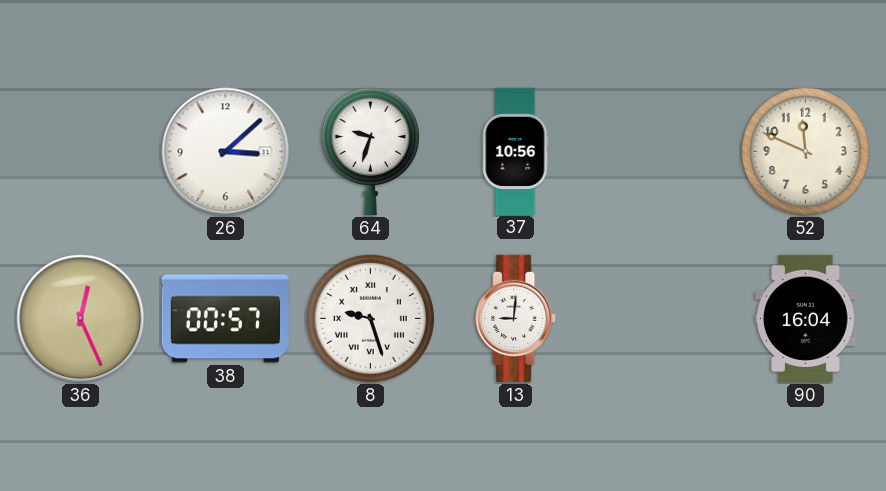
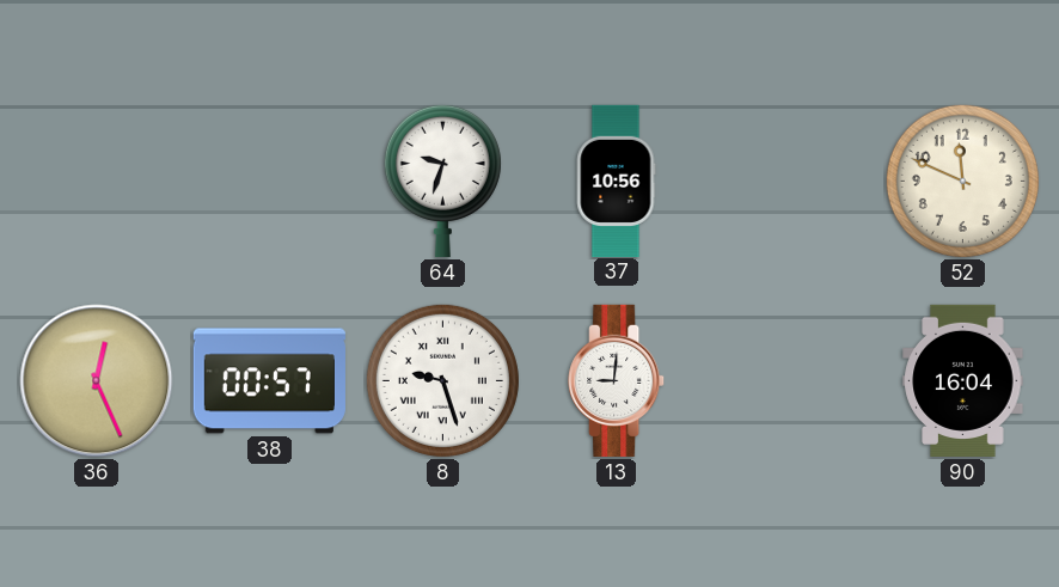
26: 3:08 -> none (226, 152)
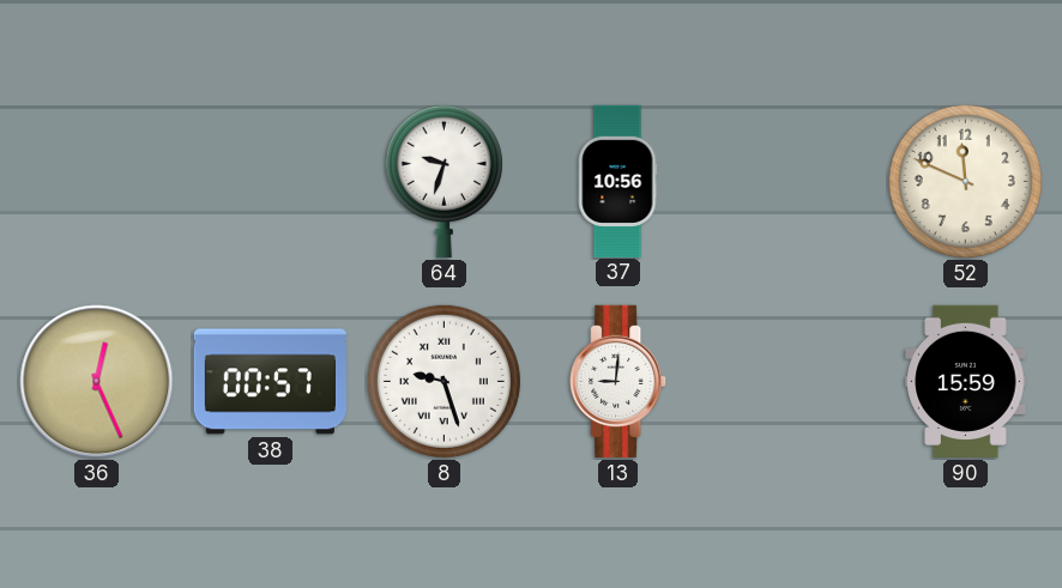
90: 16:04 -> 15:59 (966, 381)
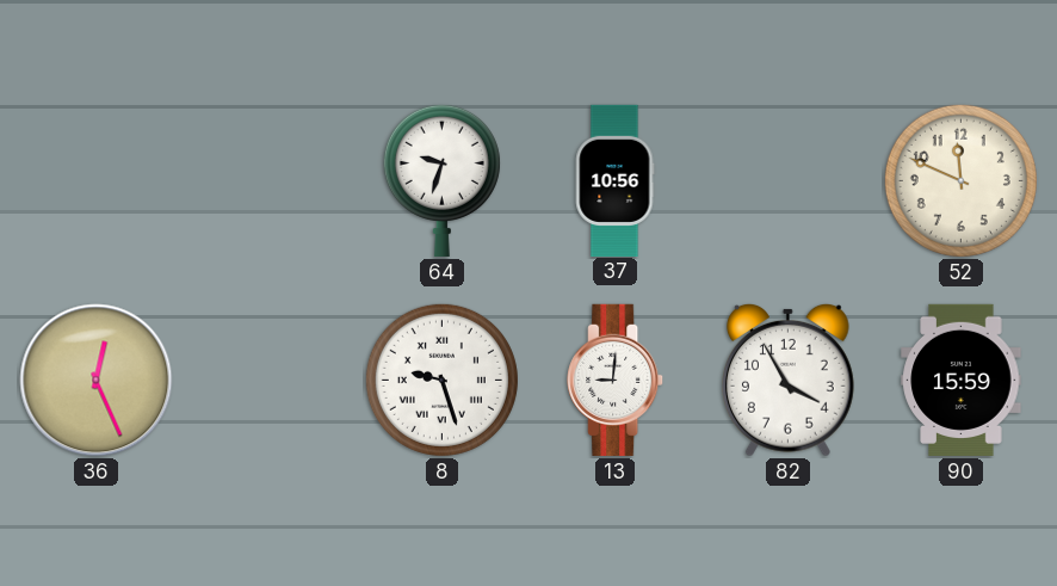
38: 00:57 -> none (270, 382)
82: none -> 3:55 (789, 380)
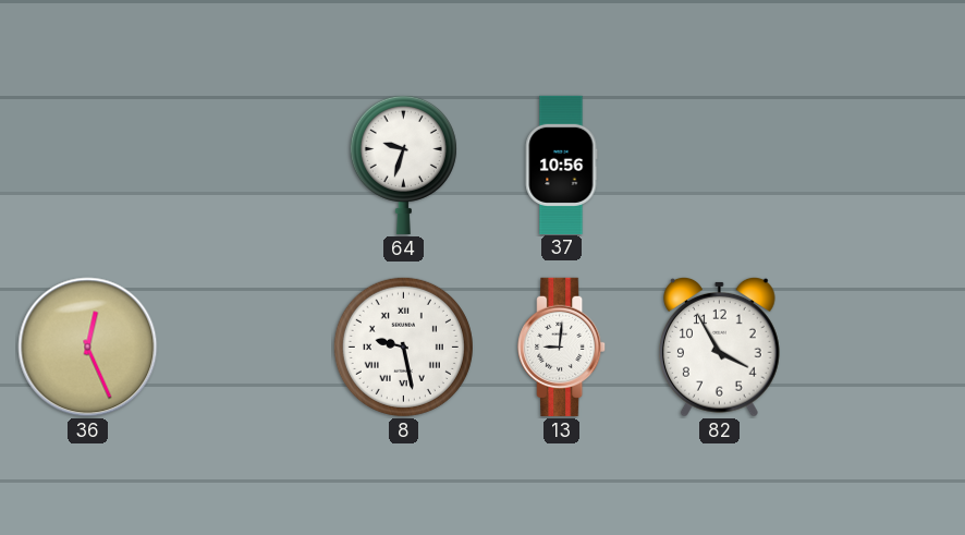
52: 11:49 -> none (960, 180)
8: 9:27 -> 9:28 (403, 346)
90: 15:59 -> none (962, 380)
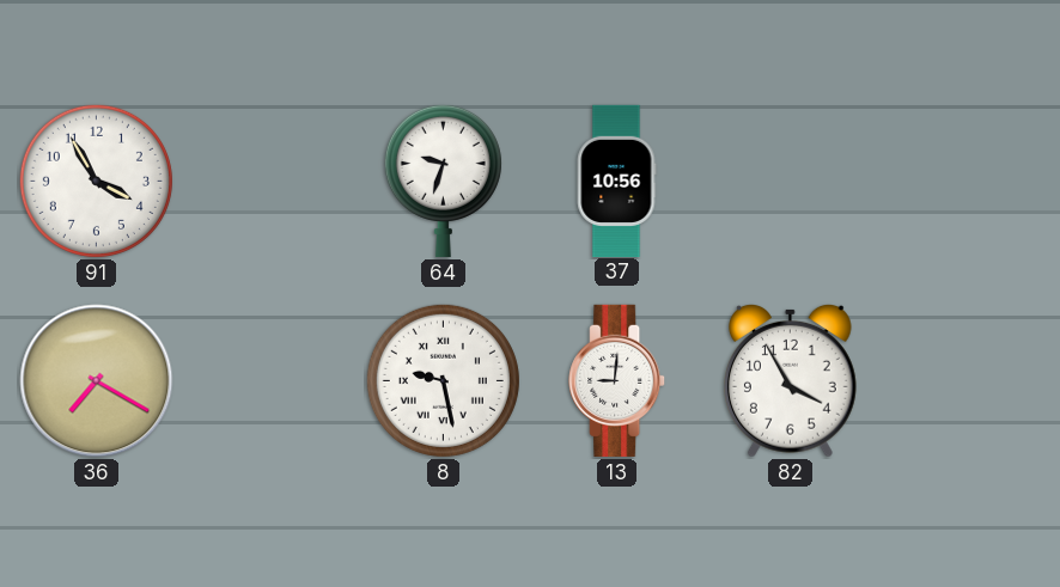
91: none -> 3:55 (96, 181)
36: 12:26 -> 7:20 (97, 381)
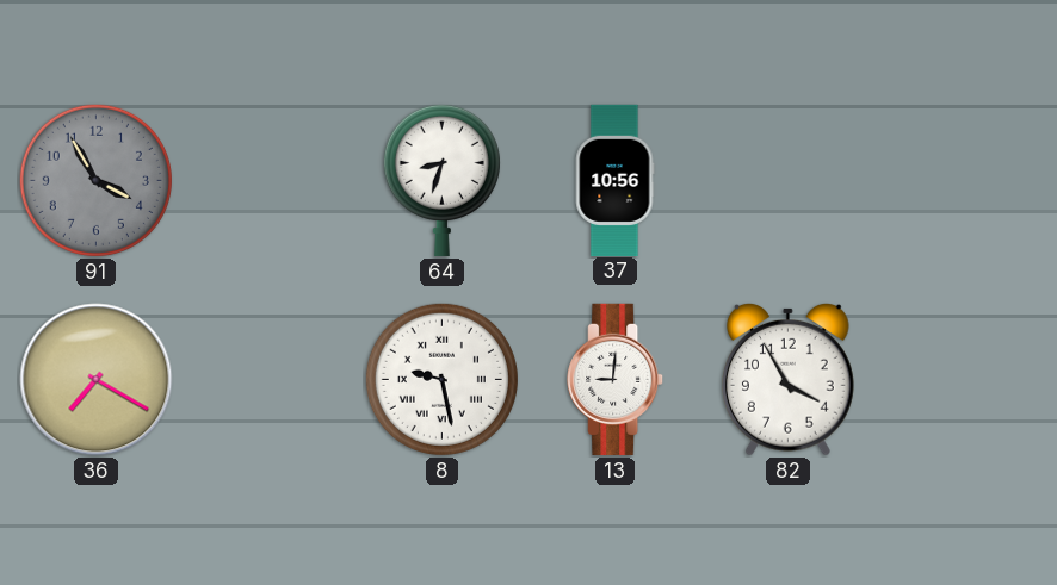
91 dial: white -> grey (95, 180)
64: 9:33 -> 8:33 (441, 180)
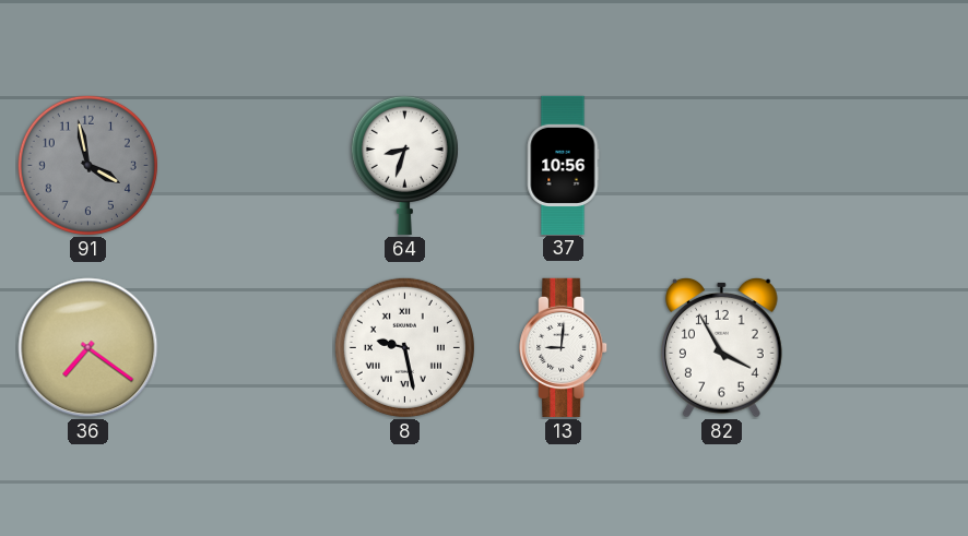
91: 3:55 -> 3:58 (87, 165)
36: 7:20 -> 7:21 (88, 348)
